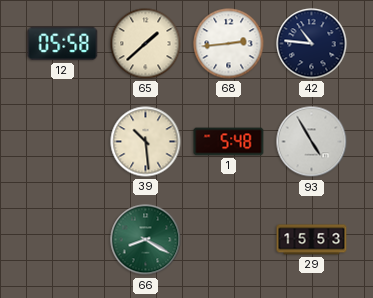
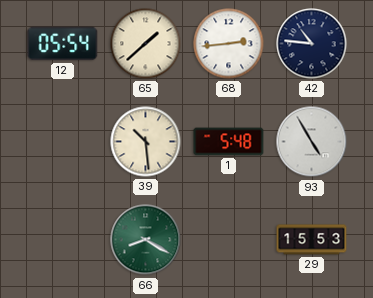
12: 05:58 -> 05:54 (63, 44)
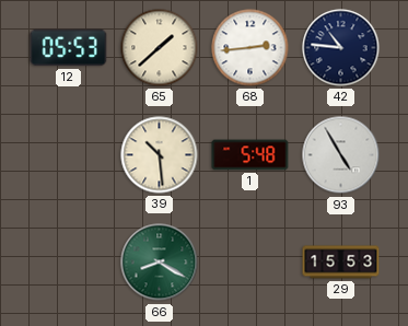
12: 05:54 -> 05:53 (69, 48)
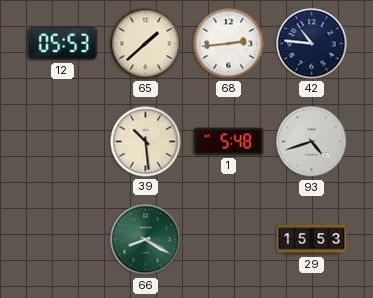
93: 4:55 -> 4:42 (312, 142)
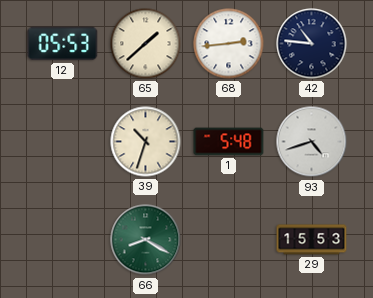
39: 10:29 -> 10:33 (146, 142)
